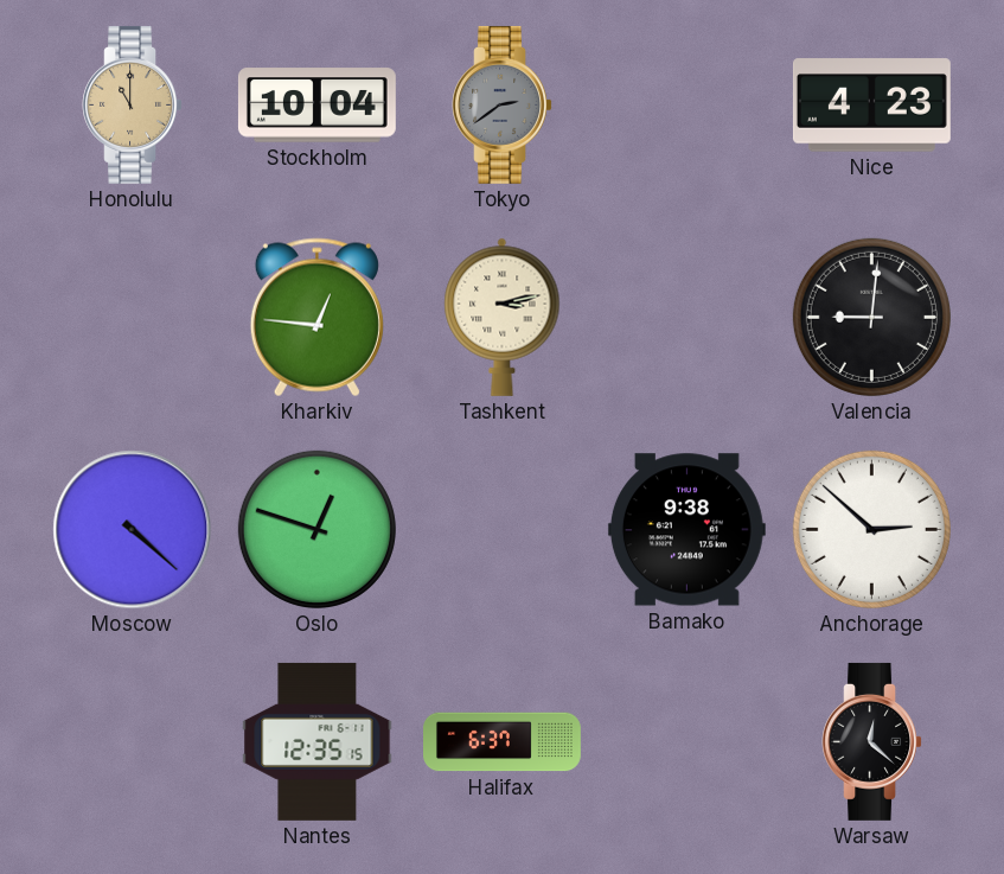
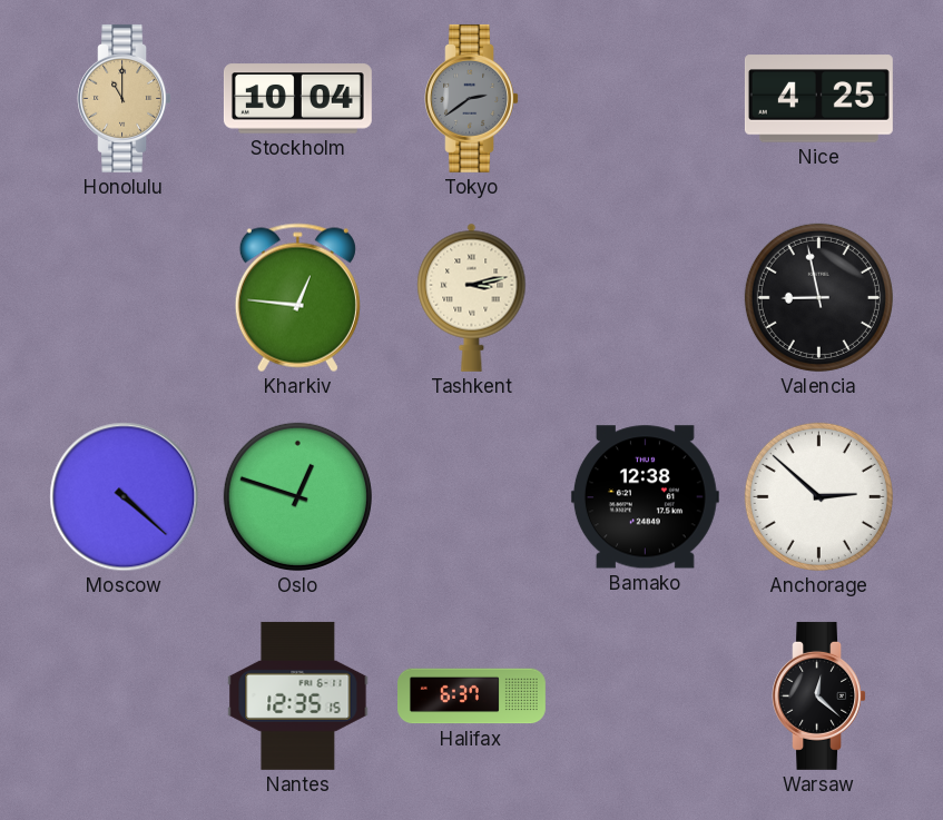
Nice: 4:23 -> 4:25 (818, 99)
Valencia: 9:01 -> 8:58 (818, 297)
Bamako: 9:38 -> 12:38 (645, 497)
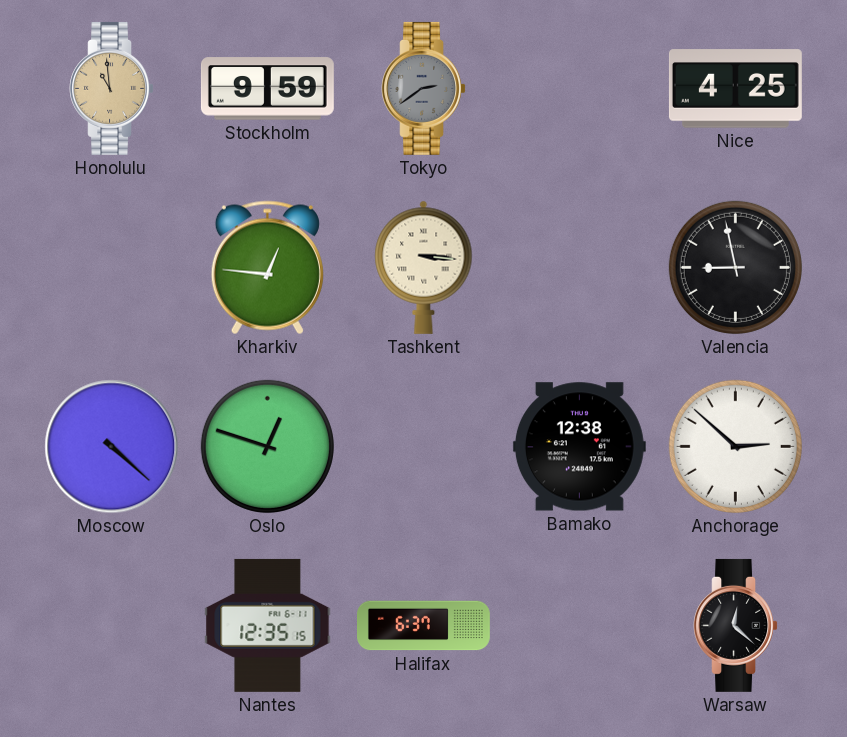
Honolulu: 11:00 -> 10:59 (111, 88)
Stockholm: 10:04 -> 9:59 (267, 89)
Tashkent: 3:13 -> 3:16 (424, 267)
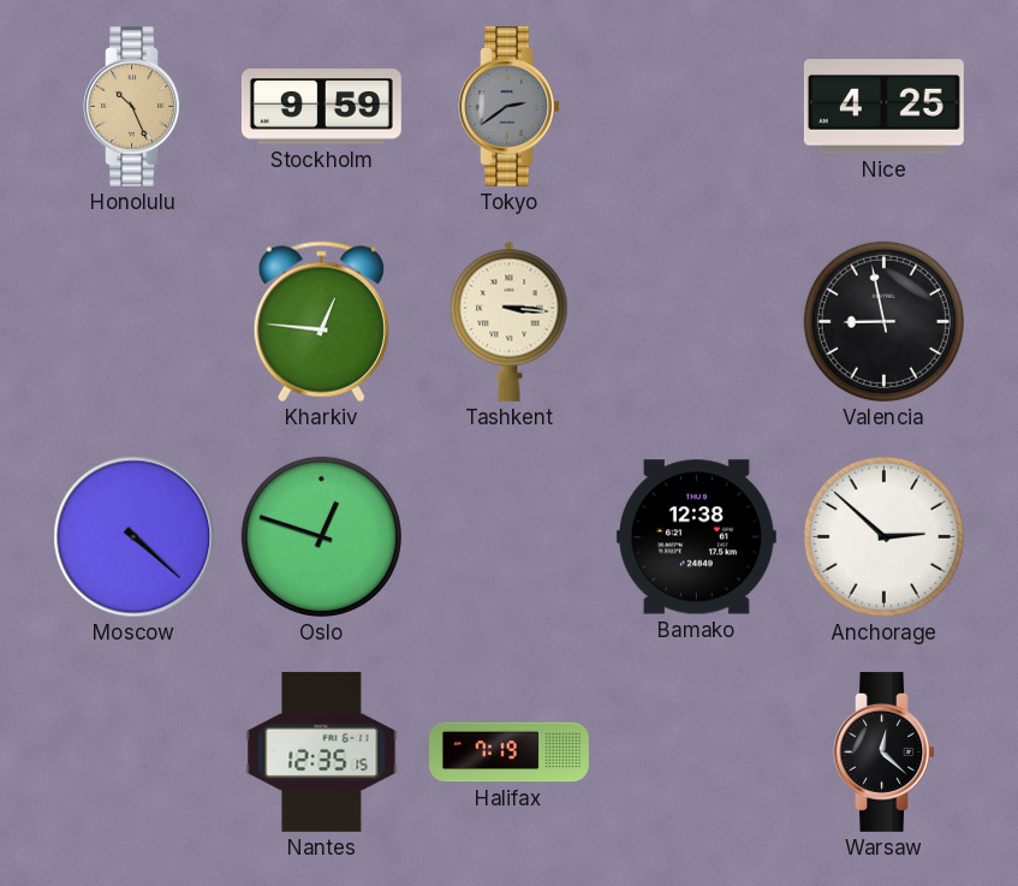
Honolulu: 10:59 -> 10:26 (133, 106)
Halifax: 6:37 -> 7:19 (510, 753)
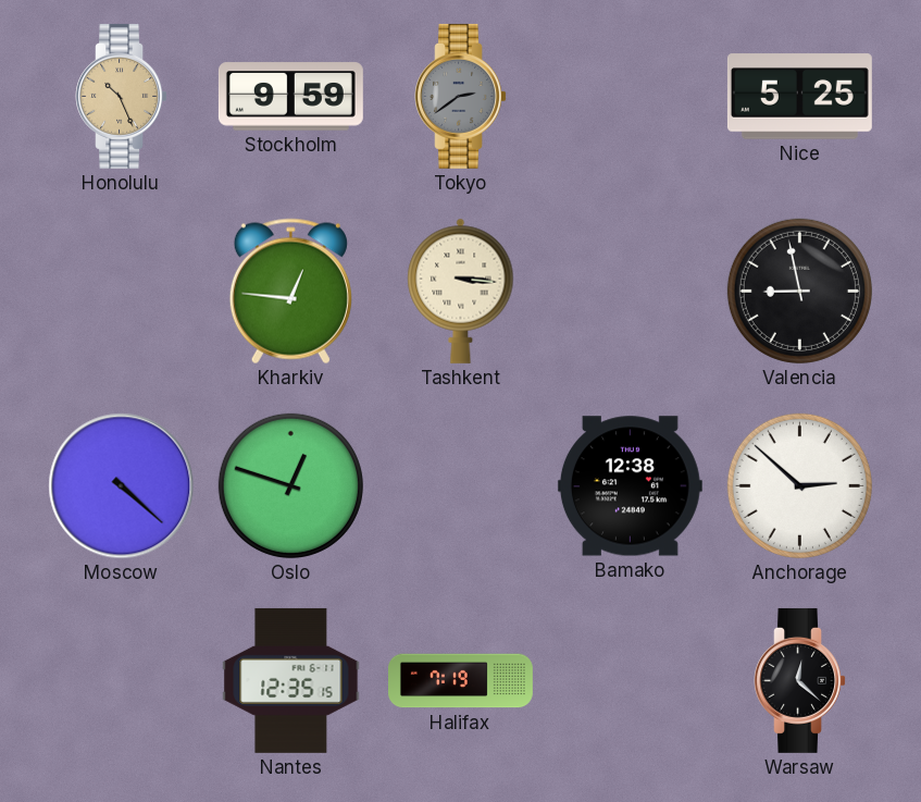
Nice: 4:25 -> 5:25 (799, 97)
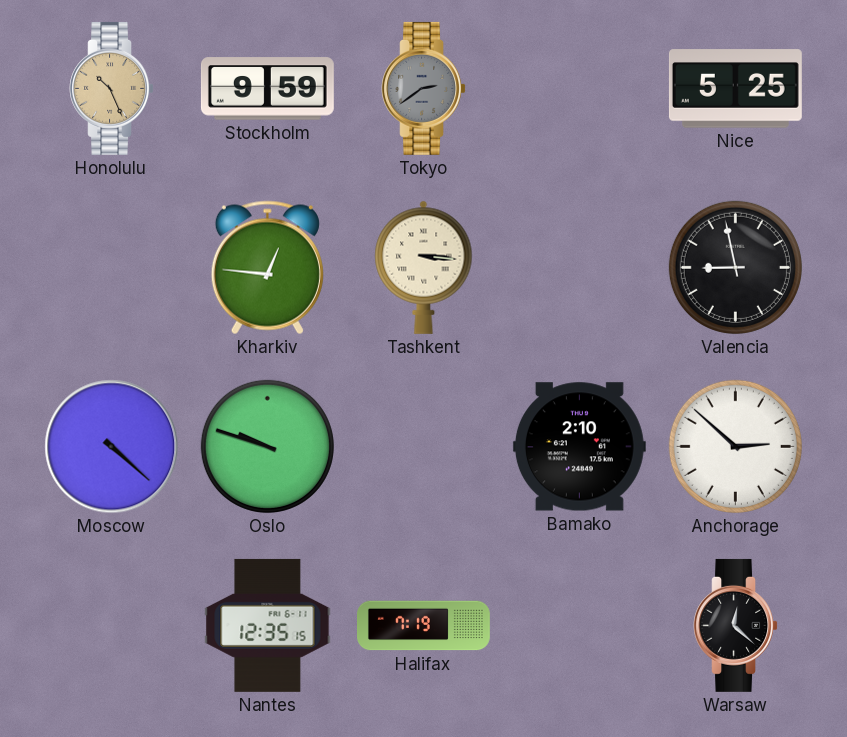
Oslo: 12:48 -> 9:48 (267, 446)
Bamako: 12:38 -> 2:10 (579, 447)
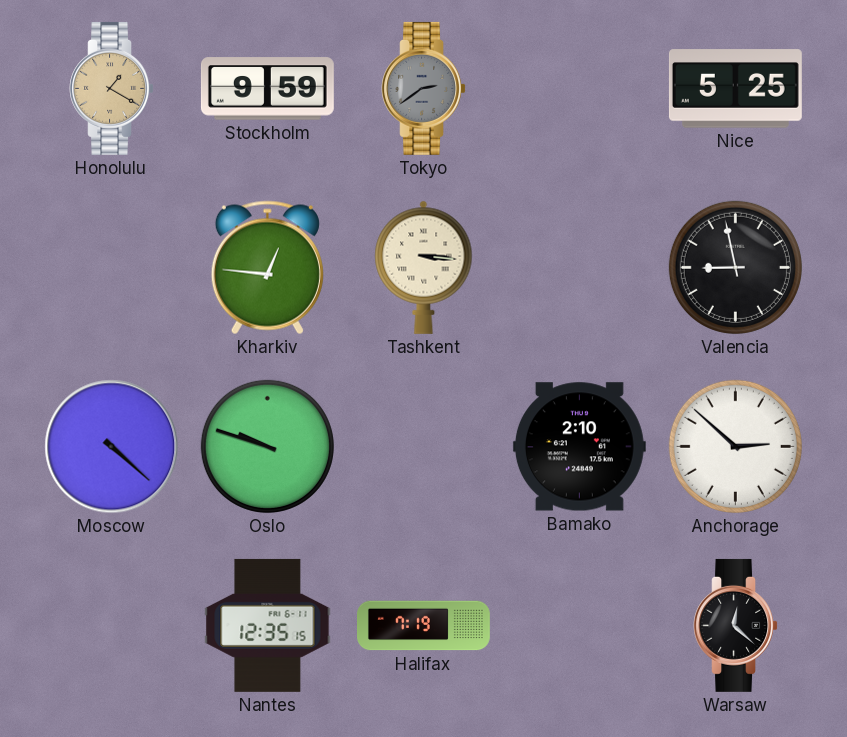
Honolulu: 10:26 -> 1:20 (111, 88)
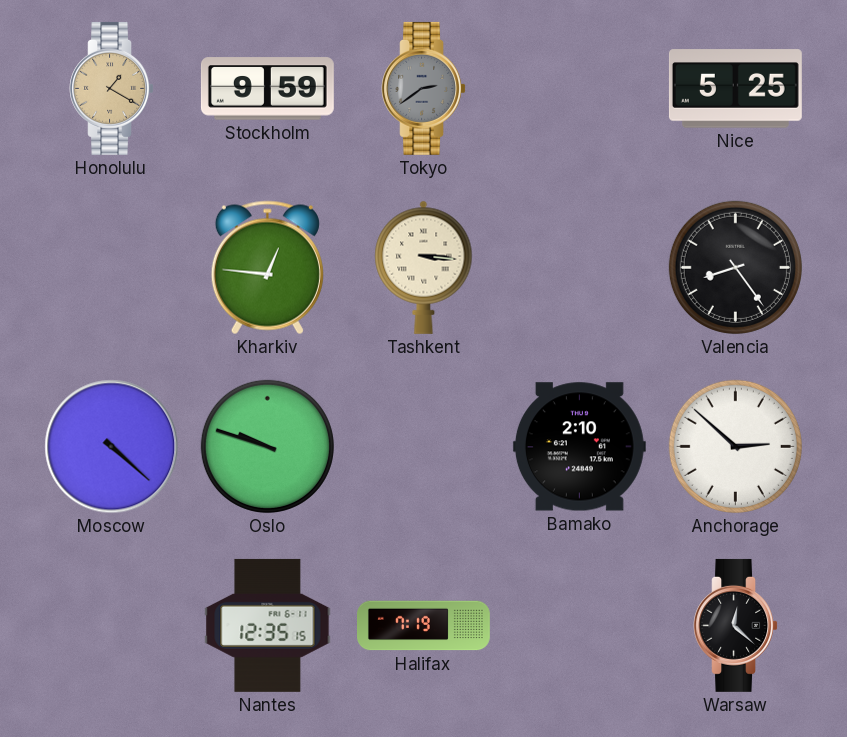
Valencia: 8:58 -> 8:24 (735, 267)
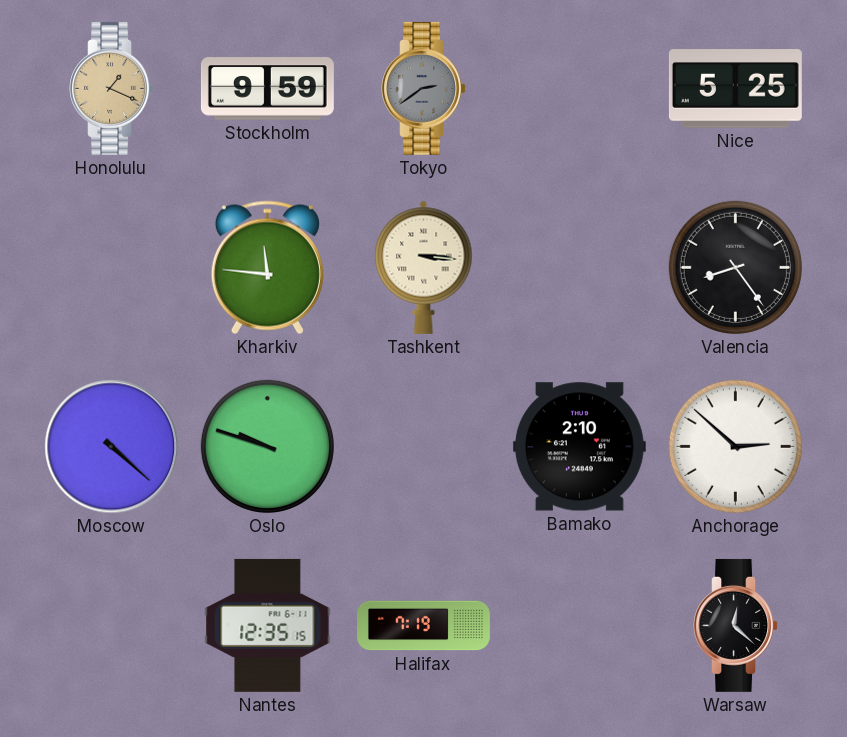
Honolulu: 1:20 -> 1:19 (111, 88)
Kharkiv: 12:46 -> 11:46 (267, 268)
